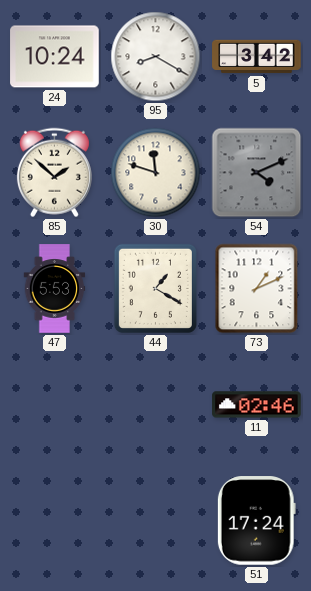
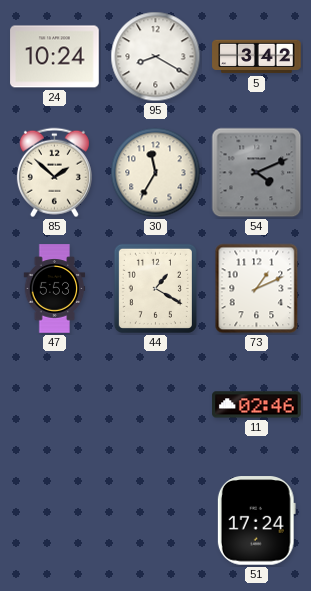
30: 11:48 -> 11:35 (156, 173)
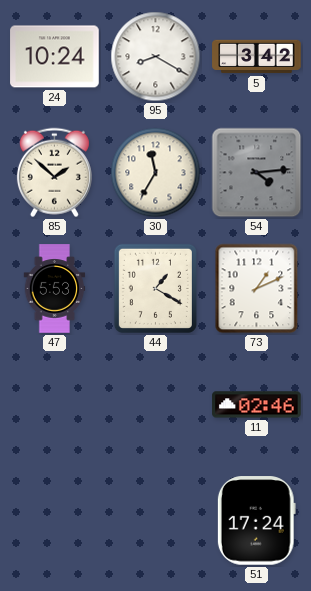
54: 4:11 -> 4:14 (257, 173)
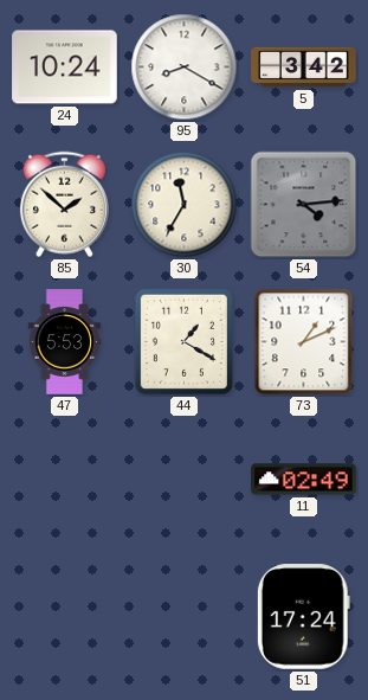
11: 02:46 -> 02:49 (304, 480)
